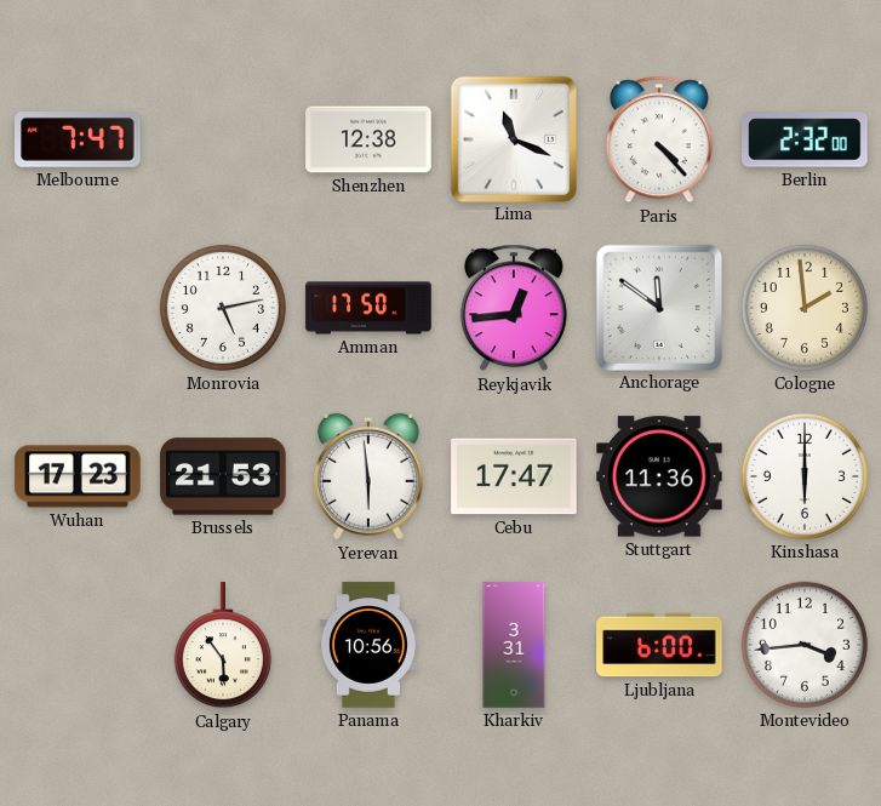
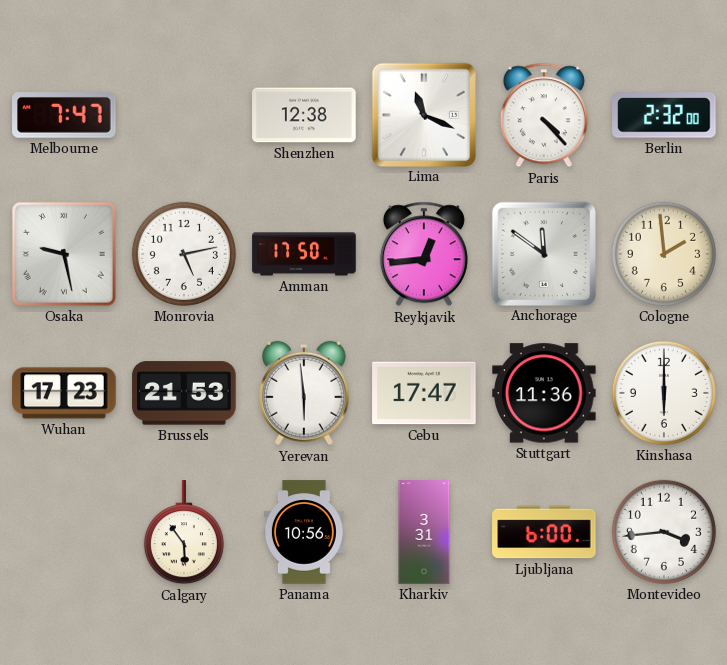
Osaka: none -> 9:28 (64, 254)
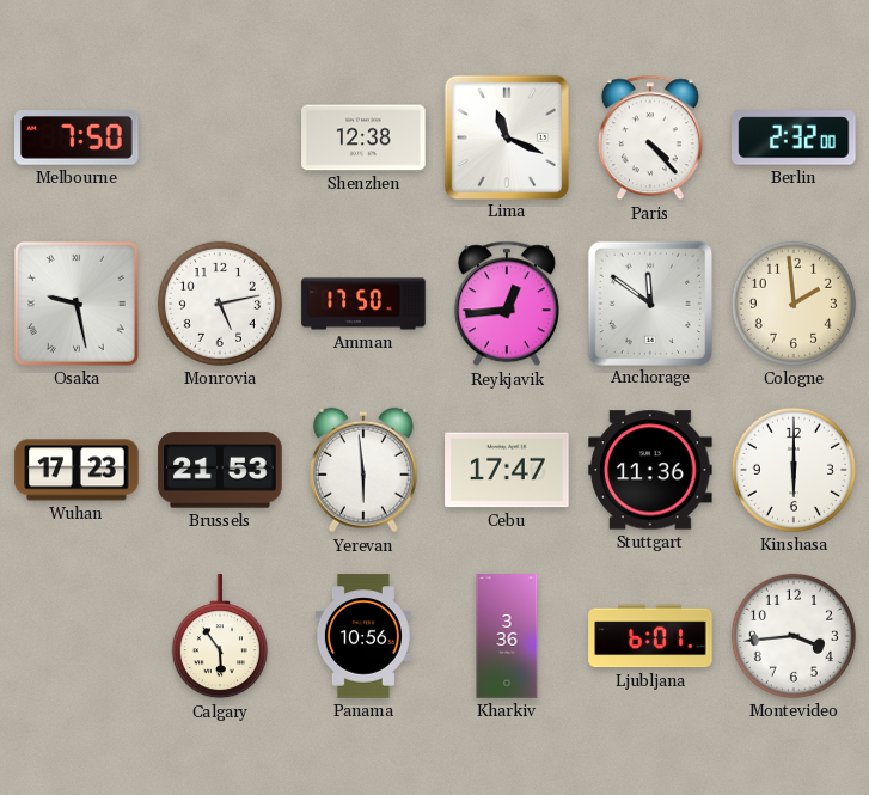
Melbourne: 7:47 -> 7:50 (77, 139)
Kharkiv: 3:31 -> 3:36 (507, 636)
Ljubljana: 6:00 -> 6:01 (650, 636)
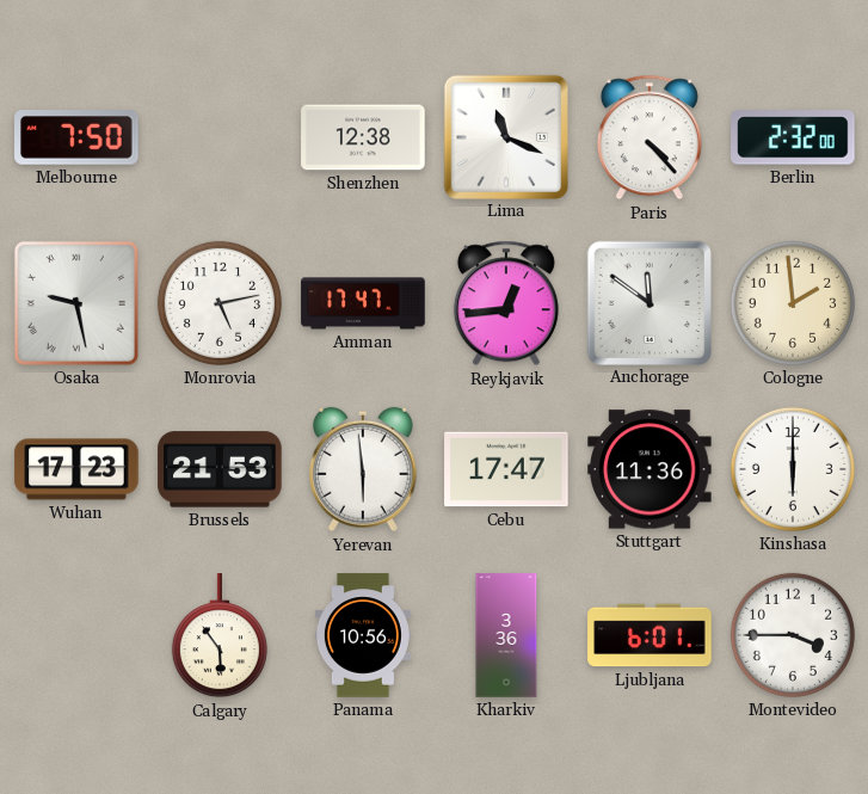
Amman: 17:50 -> 17:47 (363, 303)
Montevideo: 3:44 -> 3:45 (793, 635)
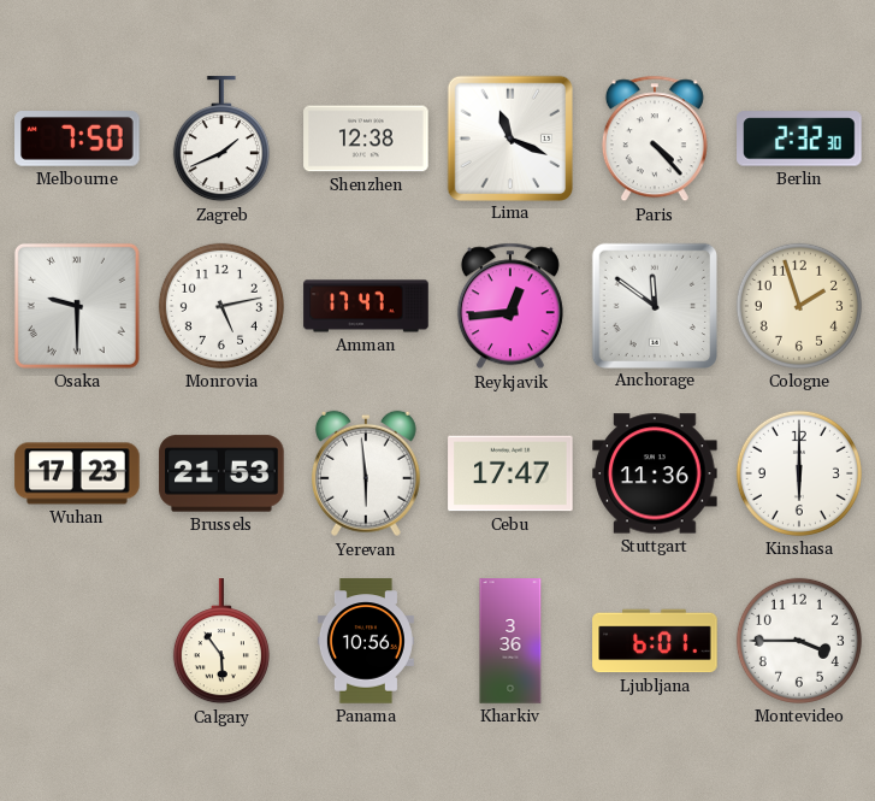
Zagreb: none -> 1:41 (221, 140)
Berlin: 2:32:00 -> 2:32:30 (799, 139)
Osaka: 9:28 -> 9:30 (77, 306)
Cologne: 1:59 -> 1:57 (799, 306)
